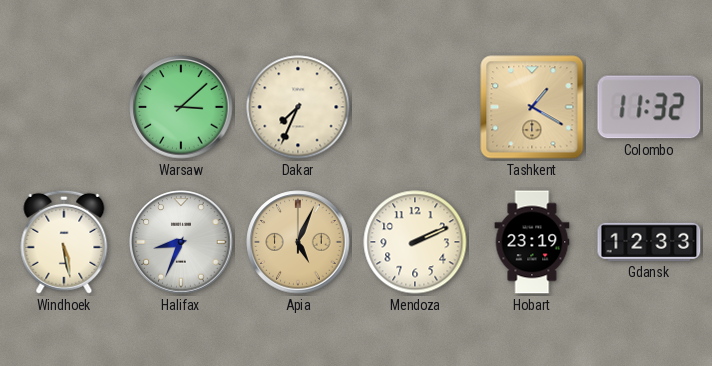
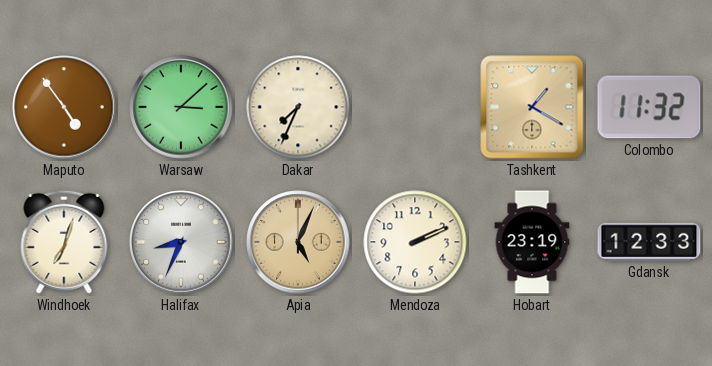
Maputo: none -> 4:54 (64, 107)
Windhoek: 5:28 -> 7:03 (64, 242)
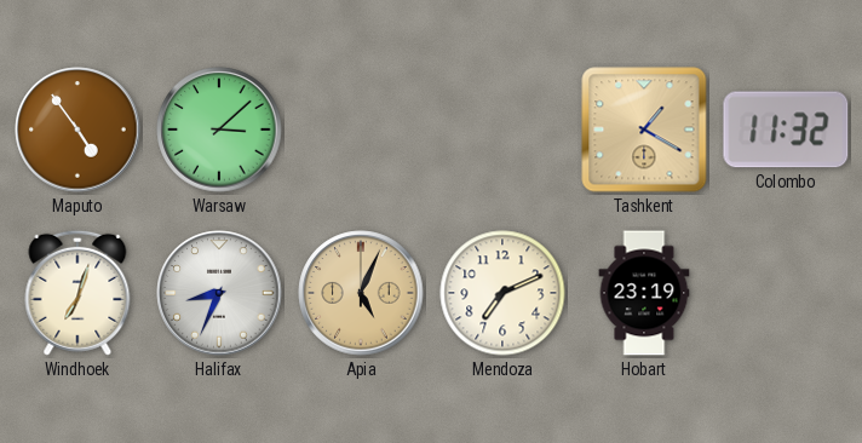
Dakar: 7:34 -> none (298, 107)
Mendoza: 2:11 -> 7:11 (502, 293)
Gdansk: 12:33 -> none (649, 242)
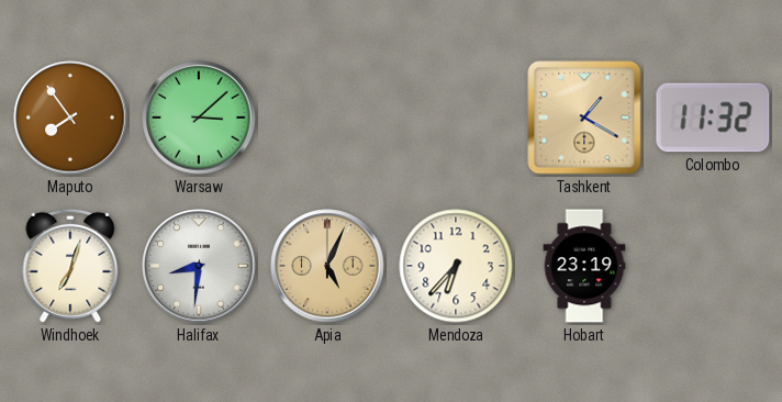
Maputo: 4:54 -> 7:54 (70, 118)
Halifax: 8:34 -> 8:31 (199, 266)
Mendoza: 7:11 -> 6:37 (456, 266)
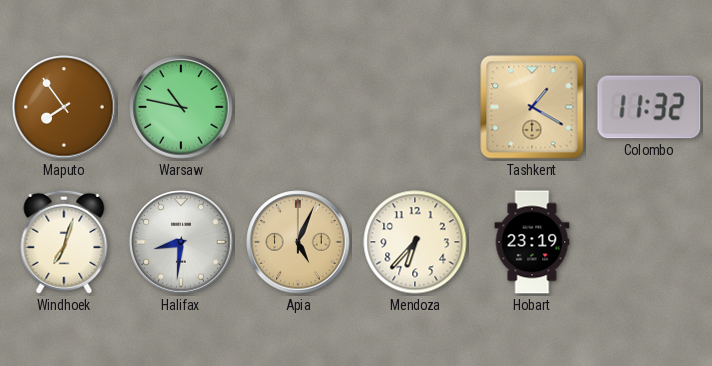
Warsaw: 3:08 -> 10:47 (181, 107)
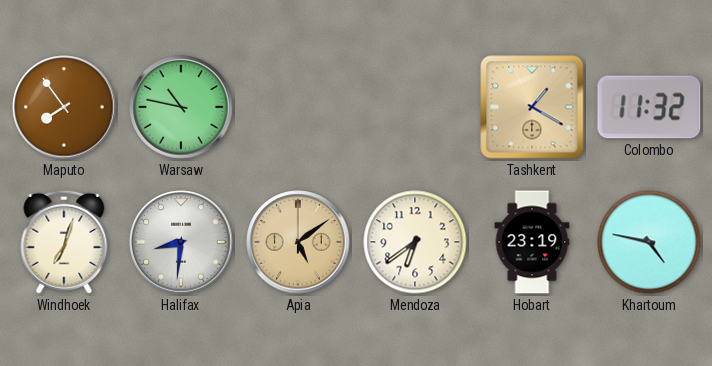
Apia: 5:04 -> 5:09 (298, 242)
Mendoza: 6:37 -> 6:39 (415, 242)
Khartoum: none -> 4:47 (649, 242)
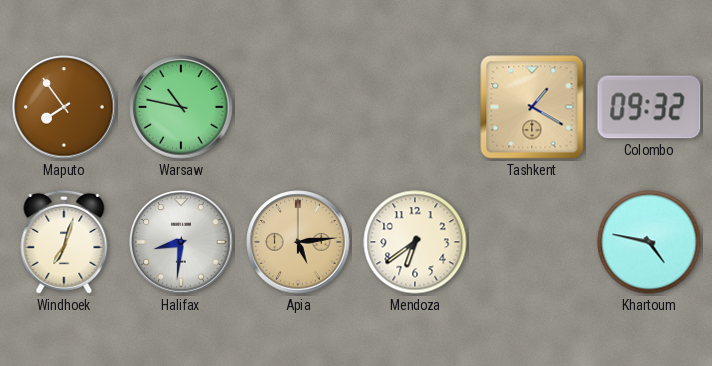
Colombo: 11:32 -> 09:32 (649, 107)
Apia: 5:09 -> 5:14 (298, 242)
Hobart: 23:19 -> none (532, 242)
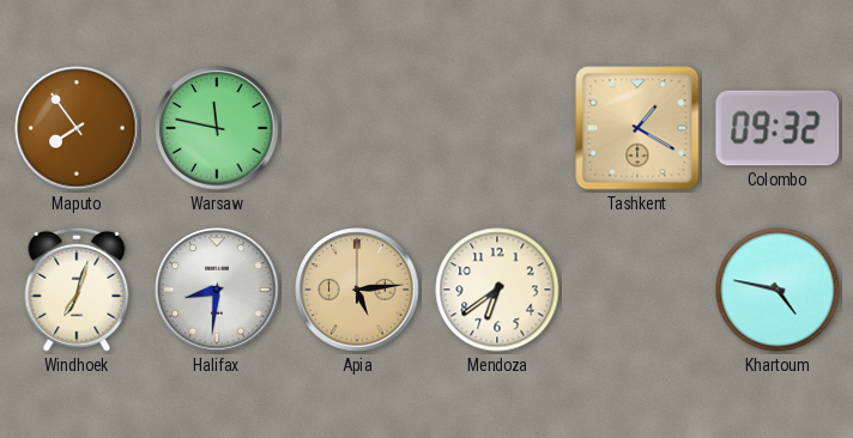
Warsaw: 10:47 -> 11:47 (217, 128)
